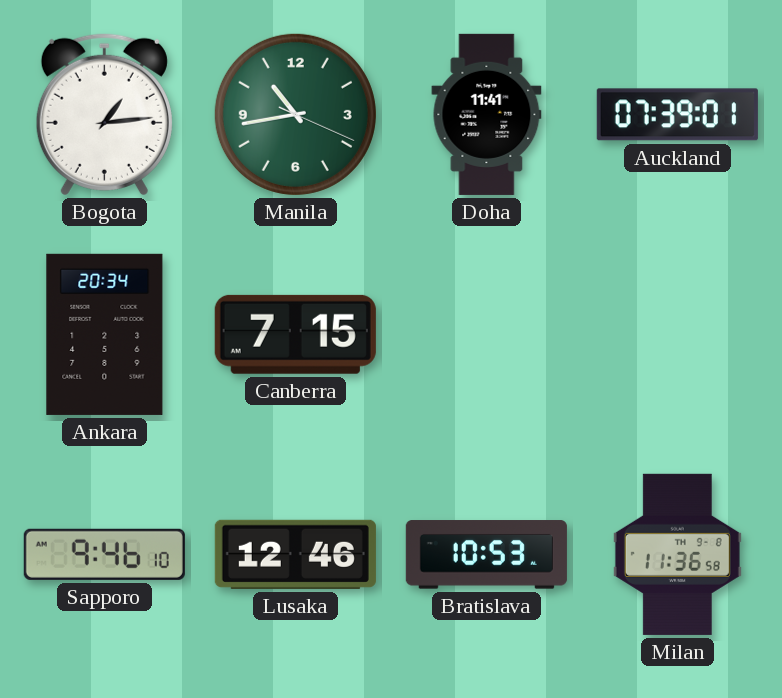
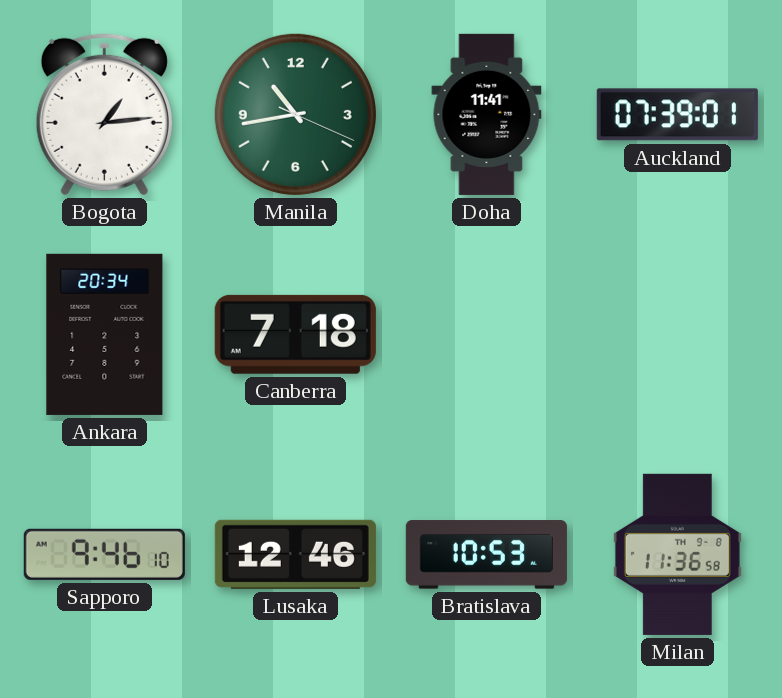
Canberra: 7:15 -> 7:18 (295, 334)
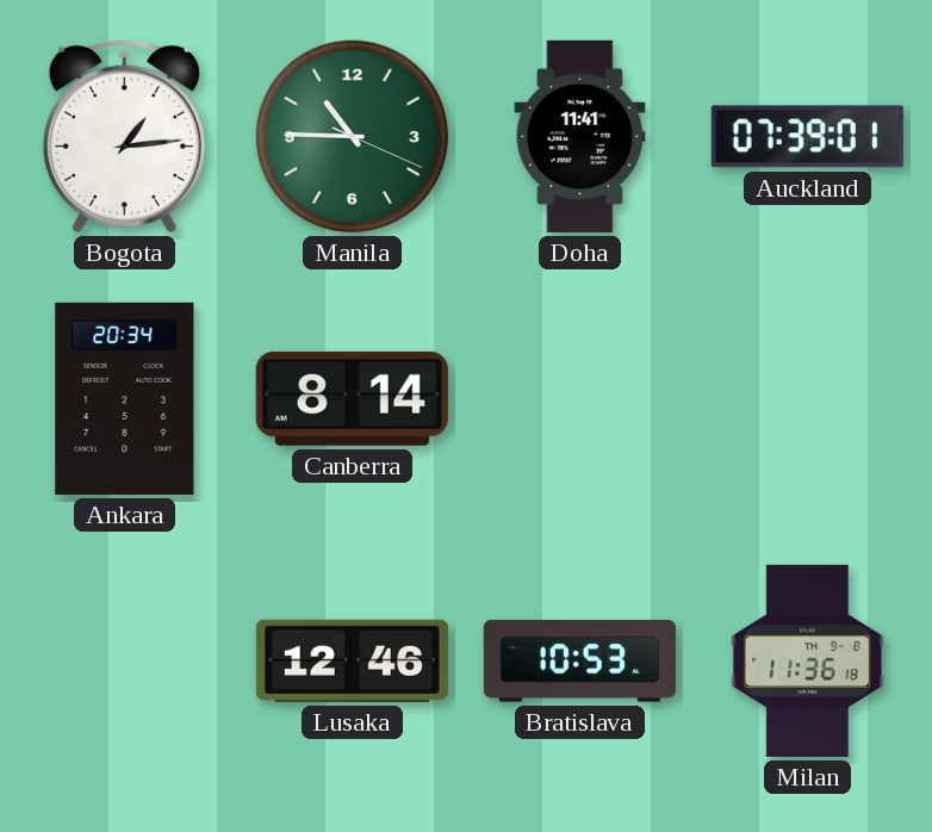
Manila: 10:43 -> 10:45 (352, 136)
Canberra: 7:18 -> 8:14 (352, 398)
Sapporo: 9:46 -> none (104, 554)
Milan: 11:36:58 -> 11:36:18 (807, 660)
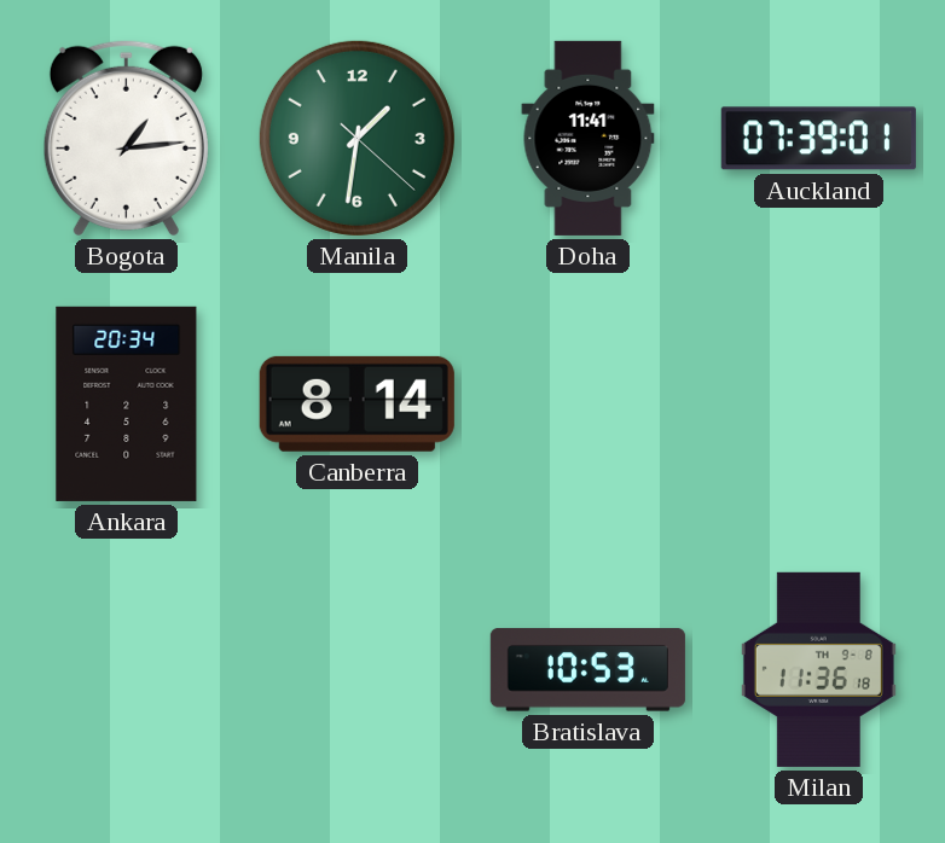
Manila: 10:45 -> 1:31 (356, 138)
Lusaka: 12:46 -> none (352, 660)
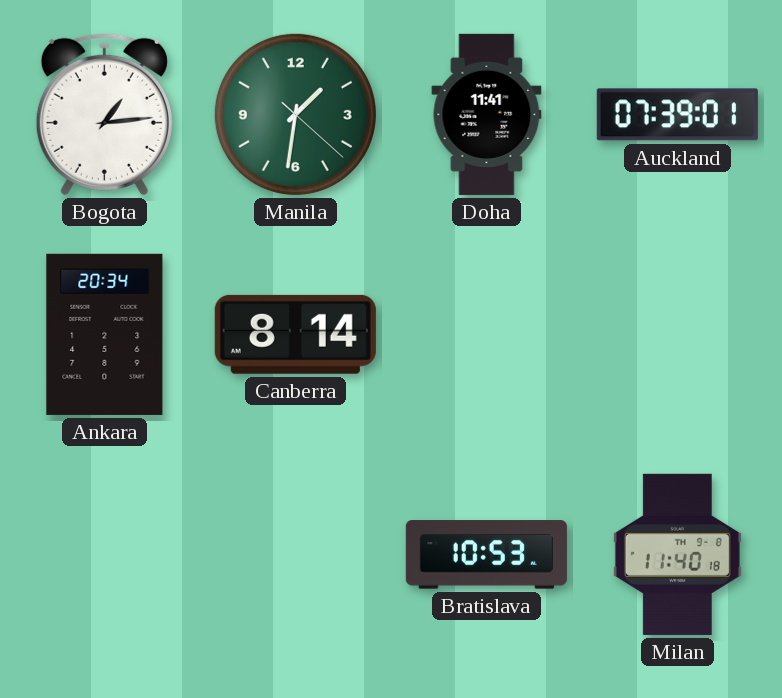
Milan: 11:36 -> 11:40 (677, 554)
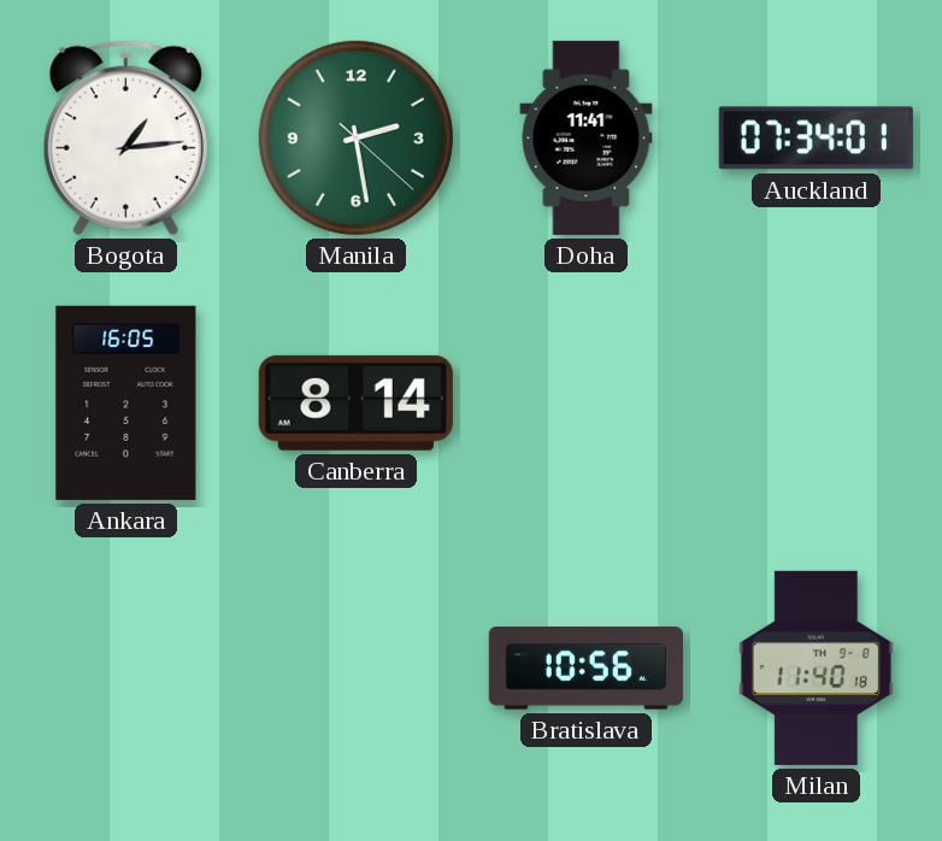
Manila: 1:31 -> 2:28 (355, 137)
Auckland: 07:39 -> 07:34 (816, 139)
Ankara: 20:34 -> 16:05 (126, 402)
Bratislava: 10:53 -> 10:56 (585, 669)
